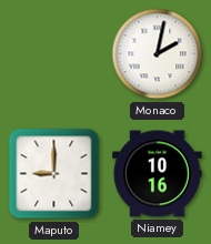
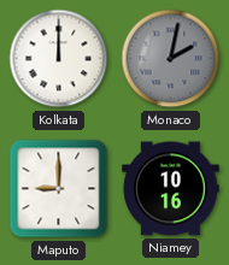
Kolkata: none -> 12:00 (59, 59)
Monaco dial: white -> grey (171, 59)
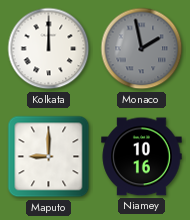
Monaco: 2:02 -> 1:58 (142, 49)
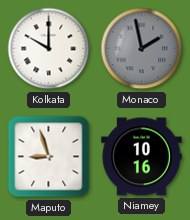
Kolkata: 12:00 -> 10:00 (49, 49)
Maputo: 9:00 -> 8:57 (49, 157)
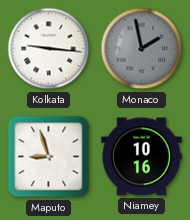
Kolkata: 10:00 -> 9:16 (49, 49)
